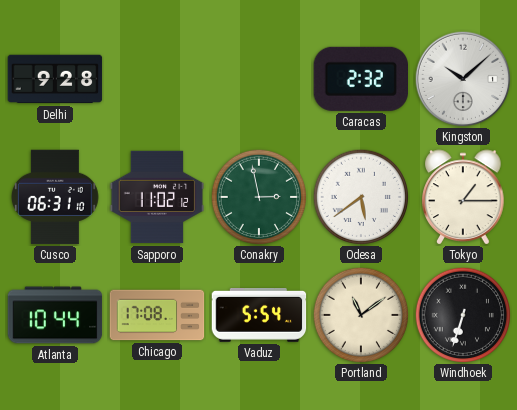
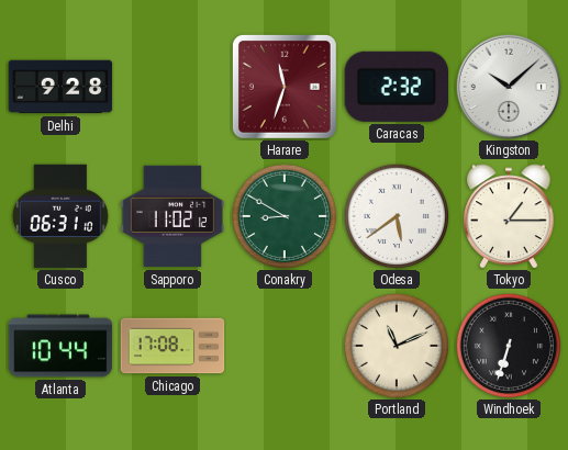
Harare: none -> 11:33 (285, 87)
Conakry: 2:58 -> 8:50 (283, 215)
Vaduz: 5:54 -> none (259, 316)
Portland: 11:09 -> 11:11 (396, 345)
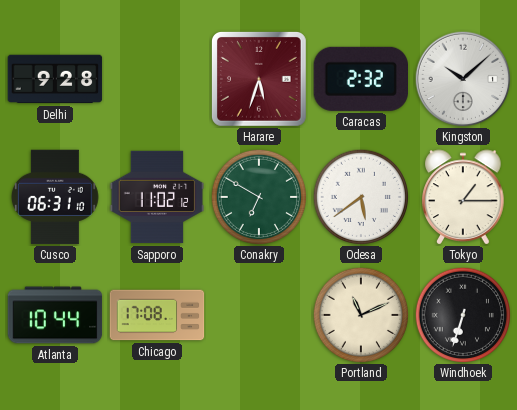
Harare: 11:33 -> 5:33 (259, 79)
Conakry: 8:50 -> 6:50 (258, 196)
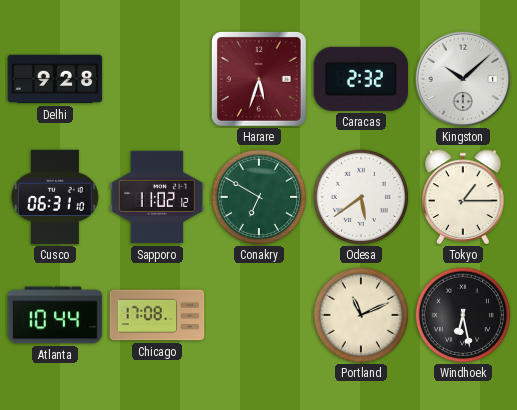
Windhoek: 6:33 -> 6:28 (462, 314)
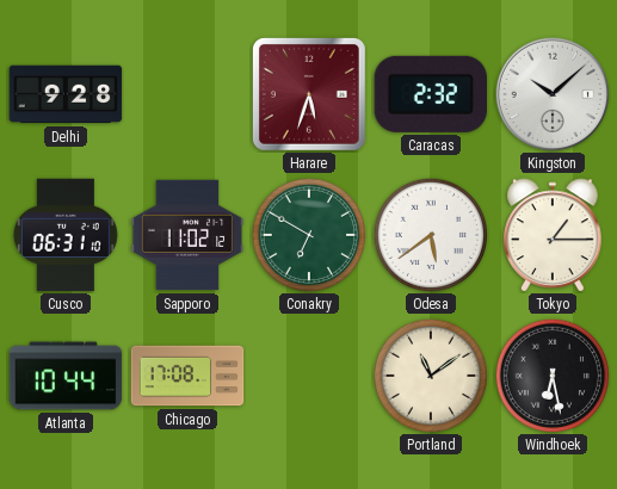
Portland: 11:11 -> 11:09 (430, 375)
